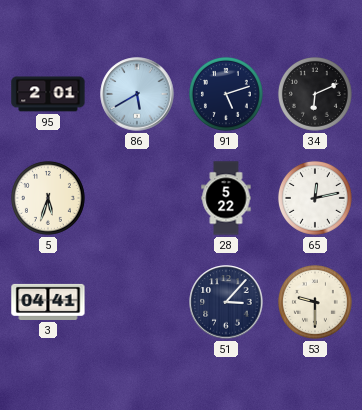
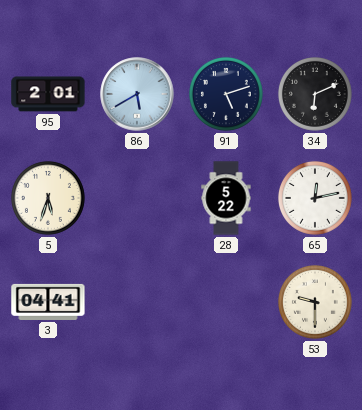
51: 3:07 -> none (226, 302)
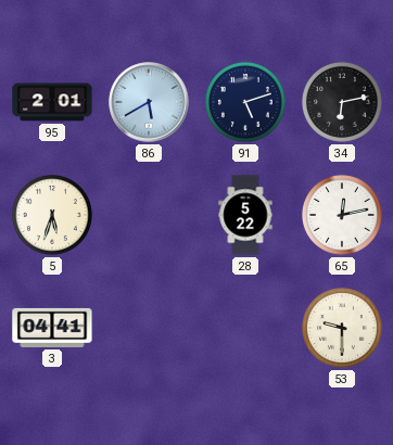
34: 6:11 -> 6:13 (342, 102)
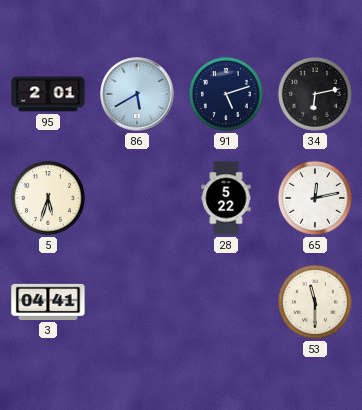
53: 9:30 -> 11:30 (315, 302)
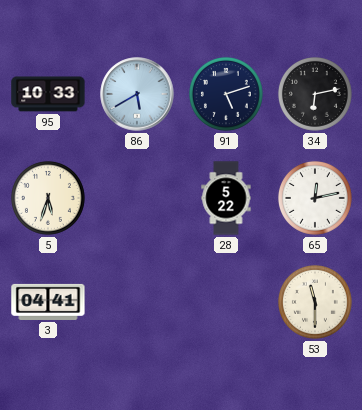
95: 2:01 -> 10:33 (48, 94)
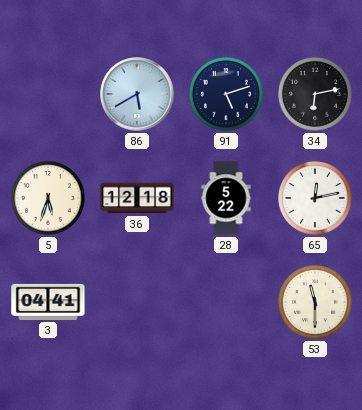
95: 10:33 -> none (48, 94)
36: none -> 12:18 (137, 198)
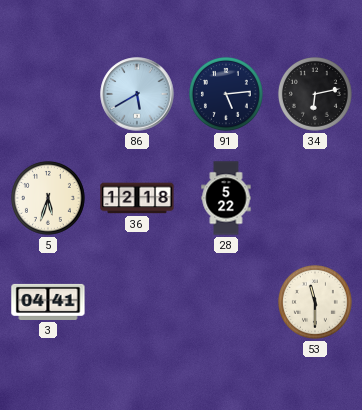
91: 5:12 -> 5:14 (226, 94)
65: 12:13 -> none (315, 198)
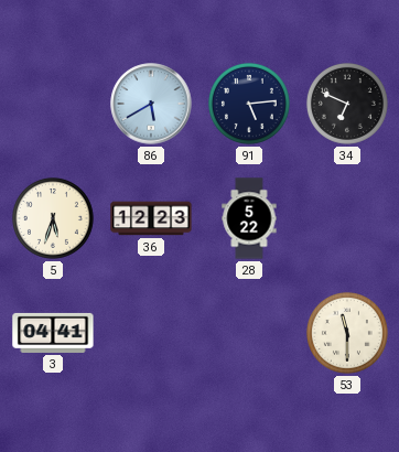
34: 6:13 -> 6:49 (347, 104)
36: 12:18 -> 12:23 (151, 218)
